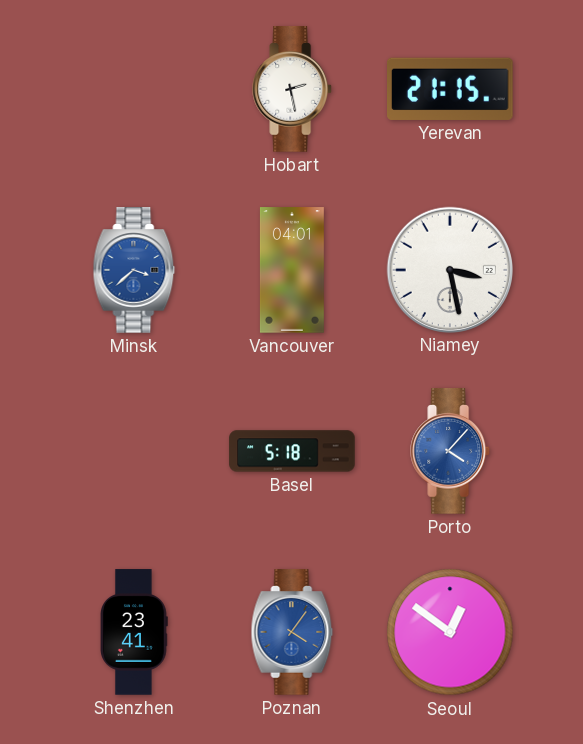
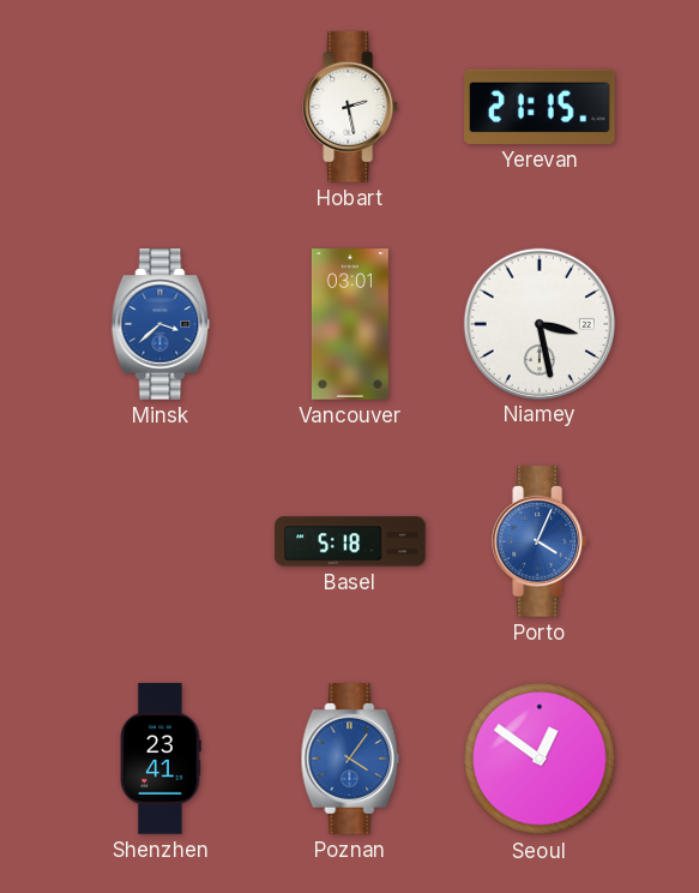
Vancouver: 04:01 -> 03:01 (350, 324)
Porto: 4:07 -> 4:04 (541, 541)
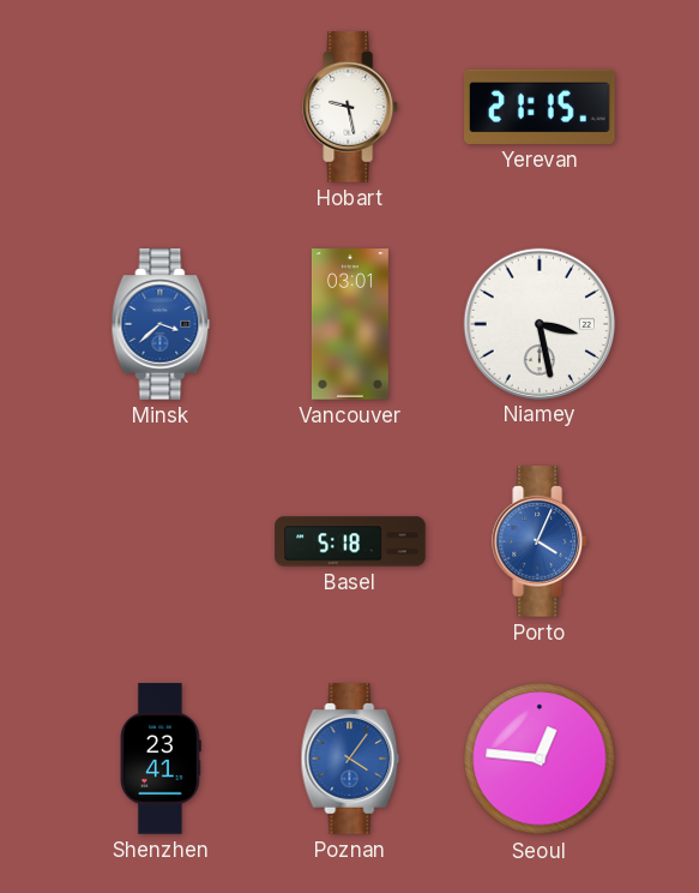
Hobart: 2:28 -> 9:28 (351, 107)
Seoul: 12:51 -> 12:46 (540, 759)
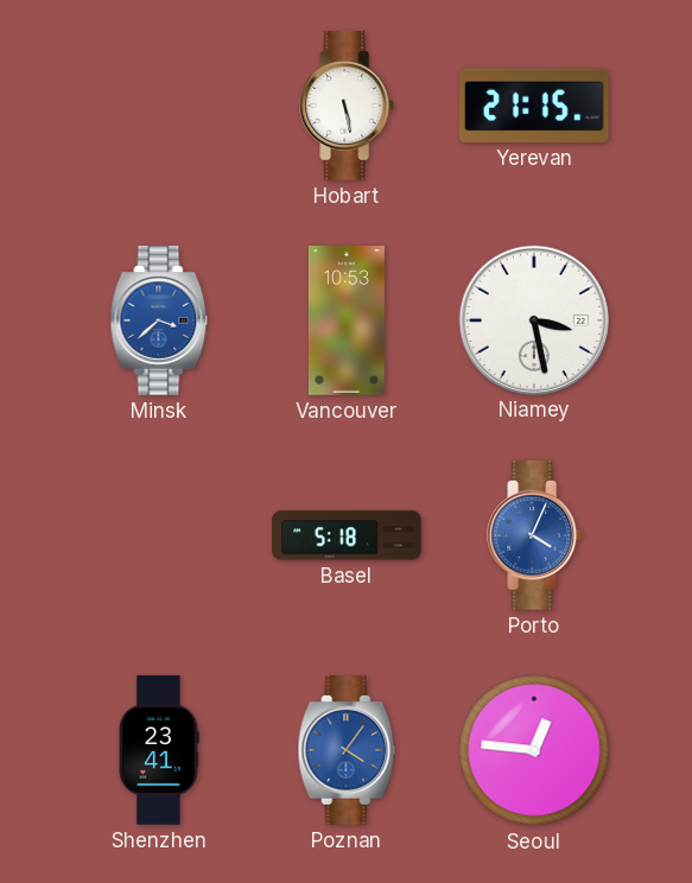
Hobart: 9:28 -> 5:28 (348, 106)
Vancouver: 03:01 -> 10:53 (347, 320)
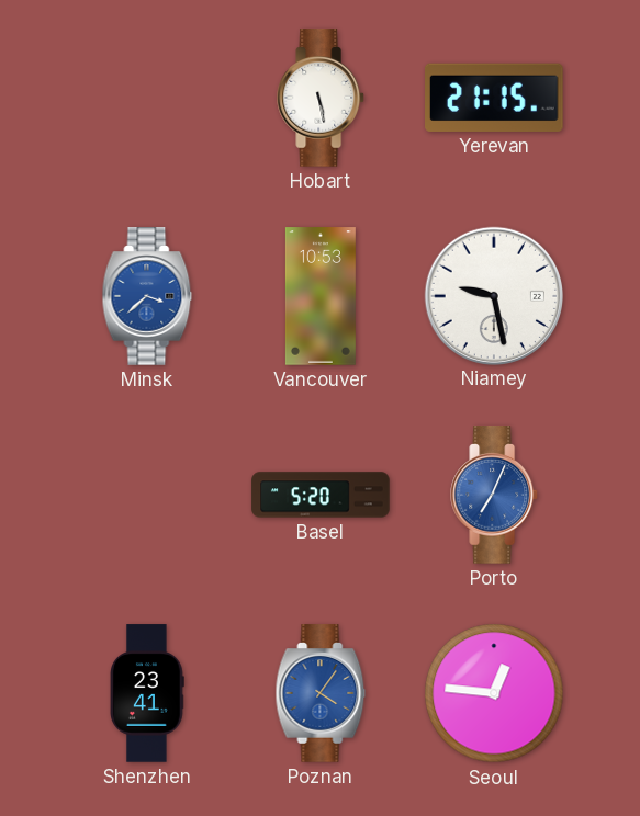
Niamey: 3:28 -> 9:28 (493, 295)
Basel: 5:18 -> 5:20 (321, 495)
Porto: 4:04 -> 7:04 (495, 495)
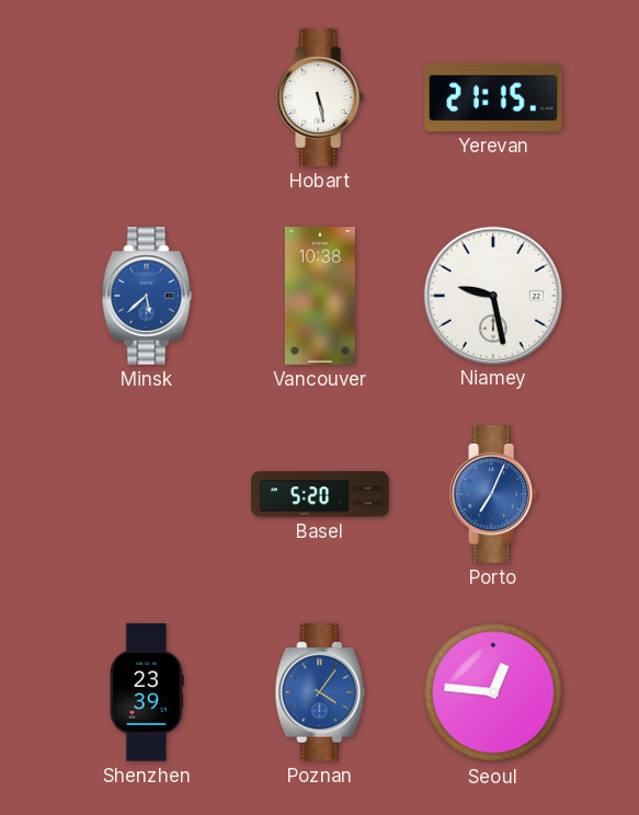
Minsk: 3:38 -> 5:38 (147, 296)
Vancouver: 10:53 -> 10:38 (320, 296)
Shenzhen: 23:41 -> 23:39 (148, 692)
